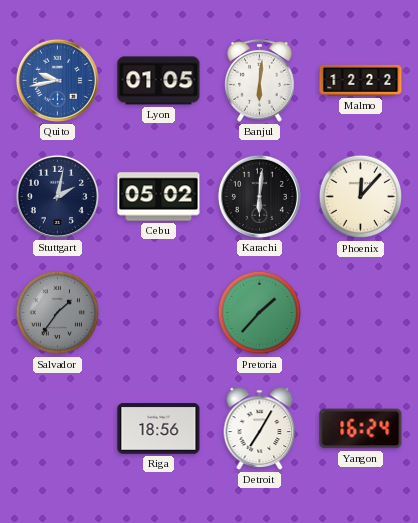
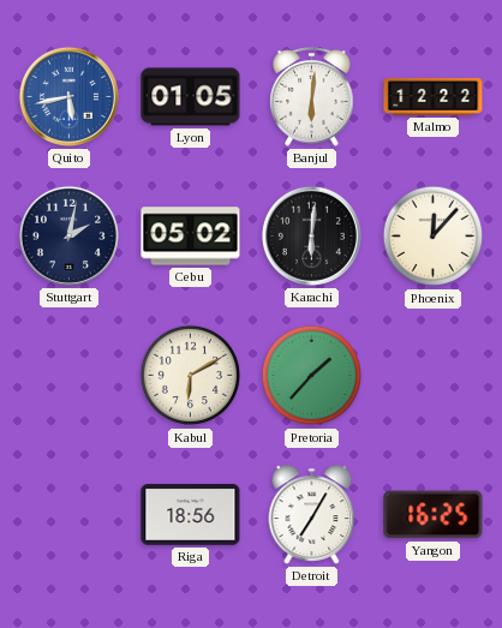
Quito: 9:43 -> 5:43 (68, 96)
Salvador: 1:36 -> none (58, 313)
Kabul: none -> 6:10 (191, 376)
Yangon: 16:24 -> 16:25 (434, 515)
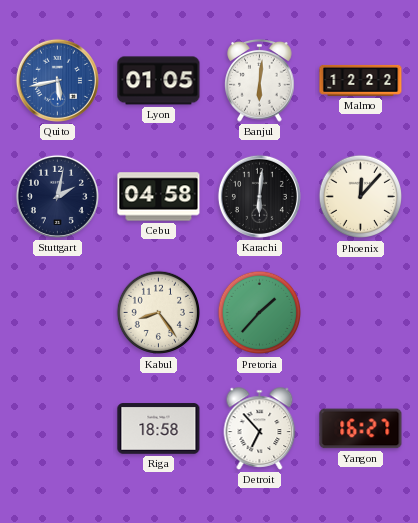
Cebu: 05:02 -> 04:58 (159, 197)
Kabul: 6:10 -> 8:24 (159, 313)
Riga: 18:56 -> 18:58 (159, 429)
Detroit: 7:05 -> 6:53 (260, 429)
Yangon: 16:25 -> 16:27 (361, 429)
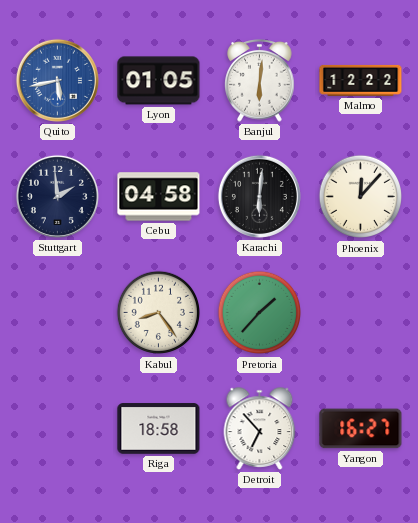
Stuttgart: 2:02 -> 1:59 (57, 196)
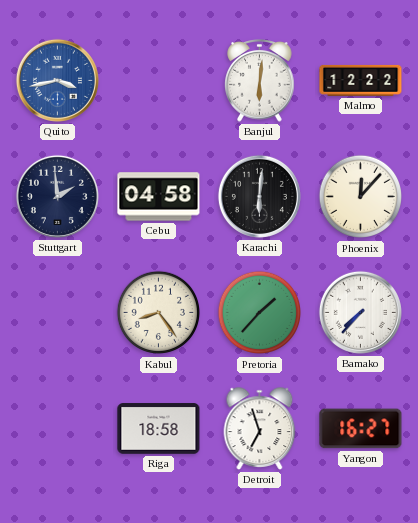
Quito: 5:43 -> 3:43 (57, 80)
Lyon: 01:05 -> none (159, 81)
Bamako: none -> 7:37 (360, 312)
Detroit: 6:53 -> 6:57 (260, 429)
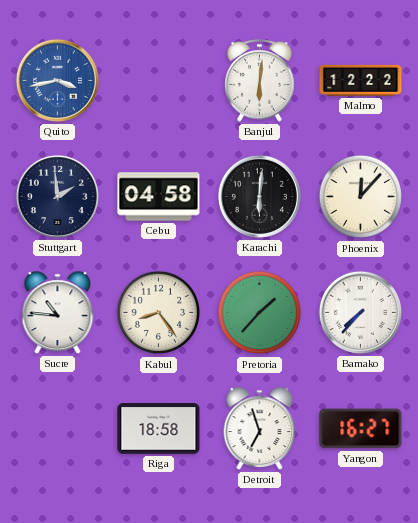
Sucre: none -> 10:46 (58, 313)
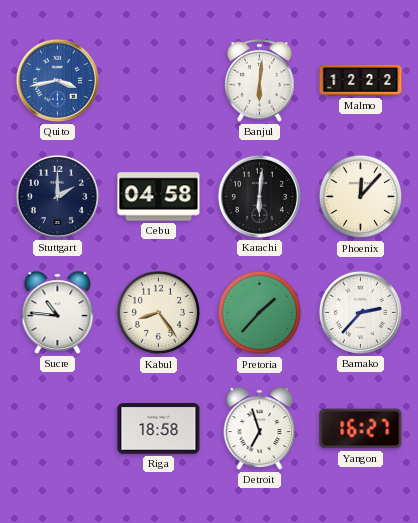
Stuttgart: 1:59 -> 2:00 (57, 196)
Bamako: 7:37 -> 2:37 (360, 312)
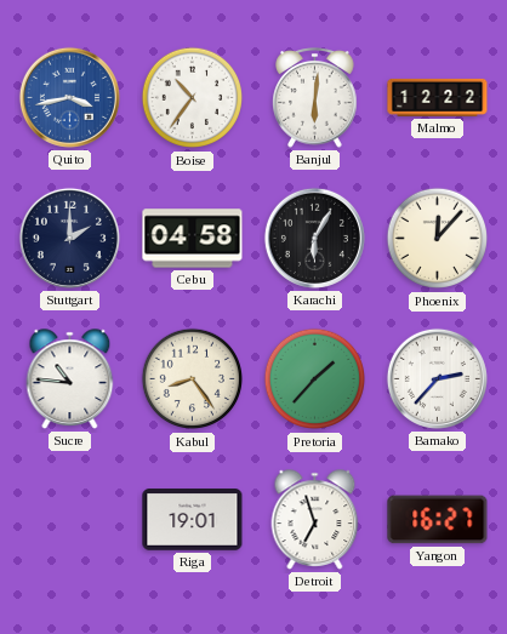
Boise: none -> 10:36 (193, 98)
Karachi: 6:01 -> 6:05 (314, 238)
Riga: 18:58 -> 19:01 (193, 520)
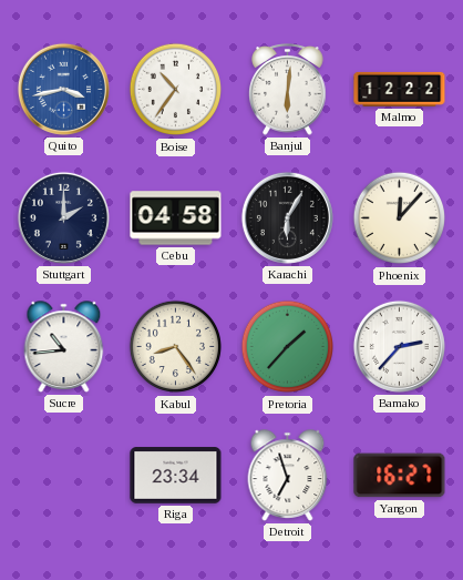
Sucre: 10:46 -> 10:44 (64, 347)
Riga: 19:01 -> 23:34 (176, 476)
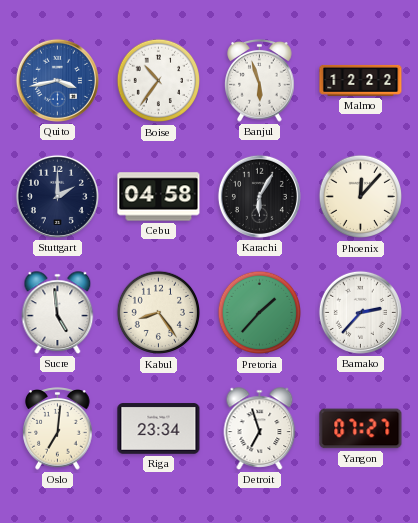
Banjul: 6:01 -> 5:57 (260, 81)
Sucre: 10:44 -> 4:59 (58, 313)
Oslo: none -> 7:01 (58, 429)
Yangon: 16:27 -> 07:27 (361, 429)
